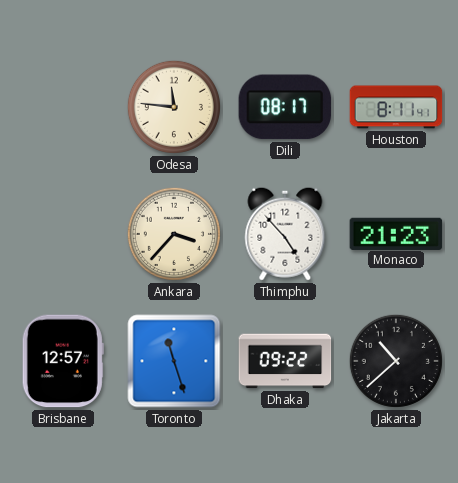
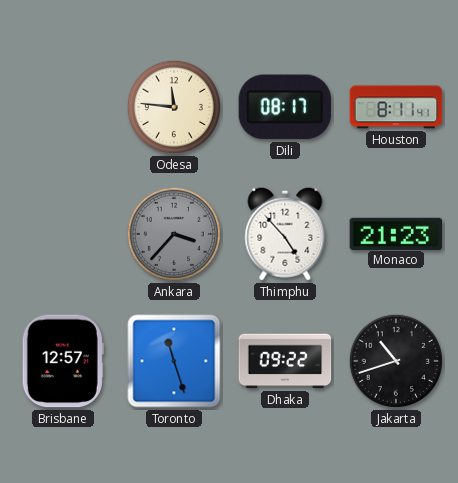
Ankara dial: cream -> grey (174, 234)
Jakarta: 10:38 -> 10:42 (396, 361)
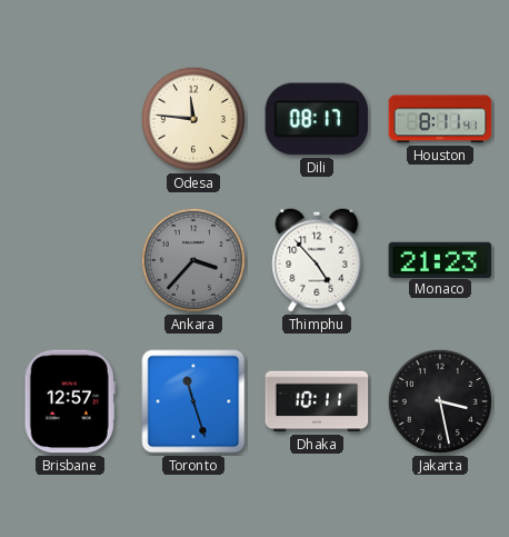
Dhaka: 09:22 -> 10:11 (317, 401)
Jakarta: 10:42 -> 3:28 (440, 401)
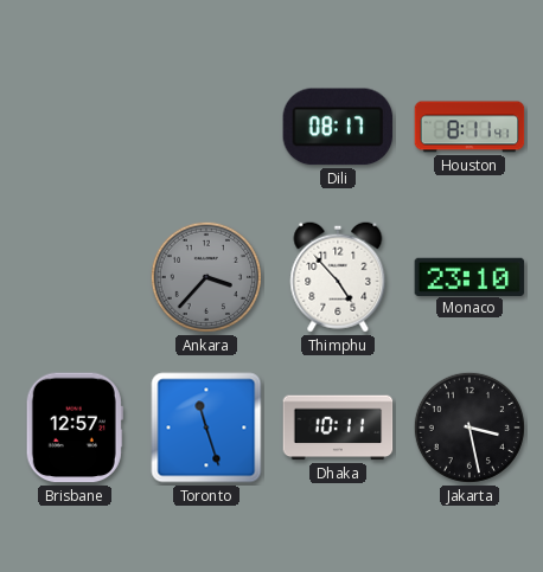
Odesa: 11:46 -> none (193, 119)
Monaco: 21:23 -> 23:10 (469, 276)
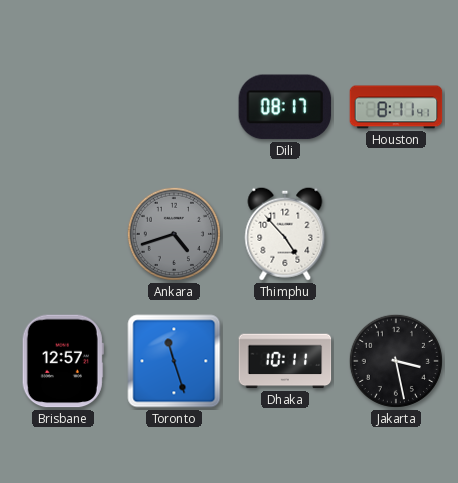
Ankara: 3:37 -> 4:42 (174, 234)
Monaco: 23:10 -> none (469, 276)
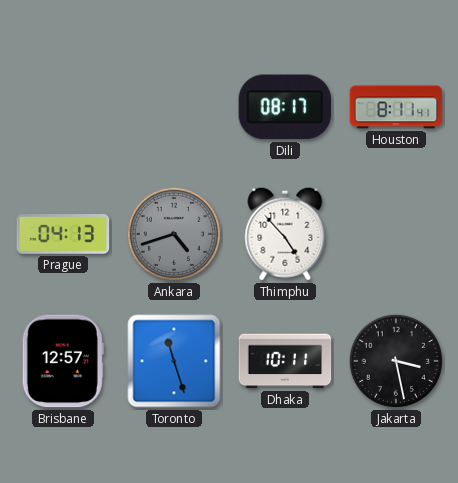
Prague: none -> 04:13 (63, 234)
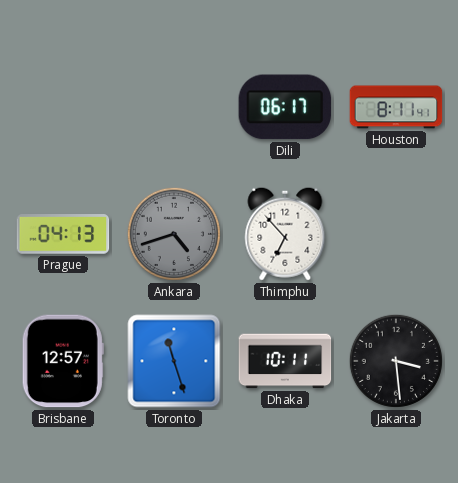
Dili: 08:17 -> 06:17 (285, 107)
Thimphu: 4:53 -> 6:53 (285, 234)
Jakarta: 3:28 -> 3:29 (396, 361)
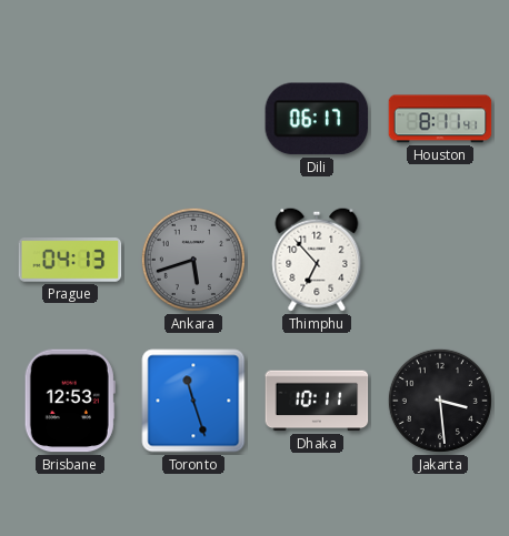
Ankara: 4:42 -> 5:42 (193, 260)
Brisbane: 12:57 -> 12:53 (70, 401)
